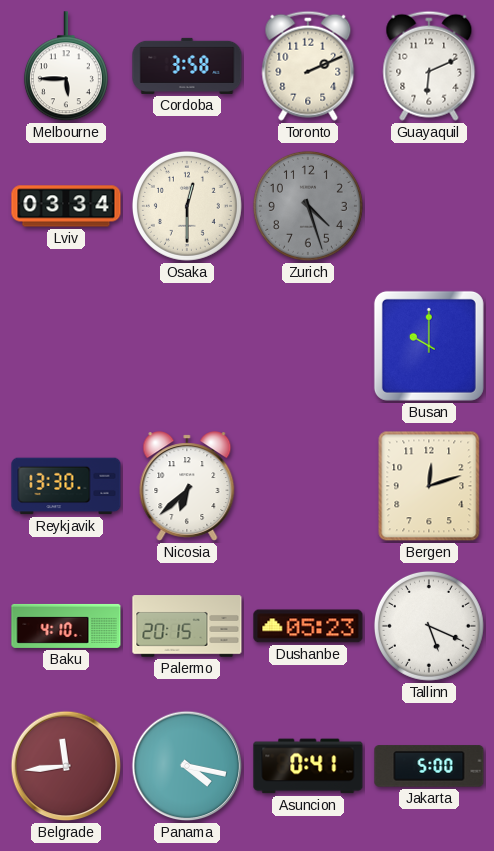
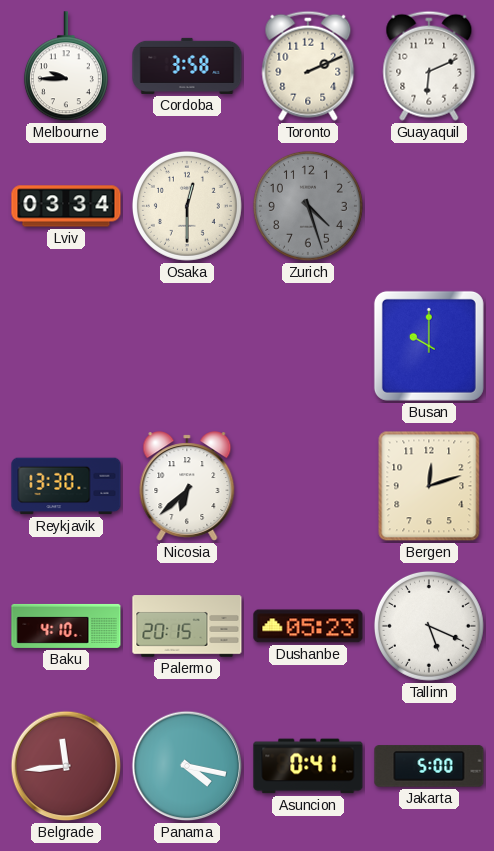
Melbourne: 5:45 -> 9:45 (66, 67)
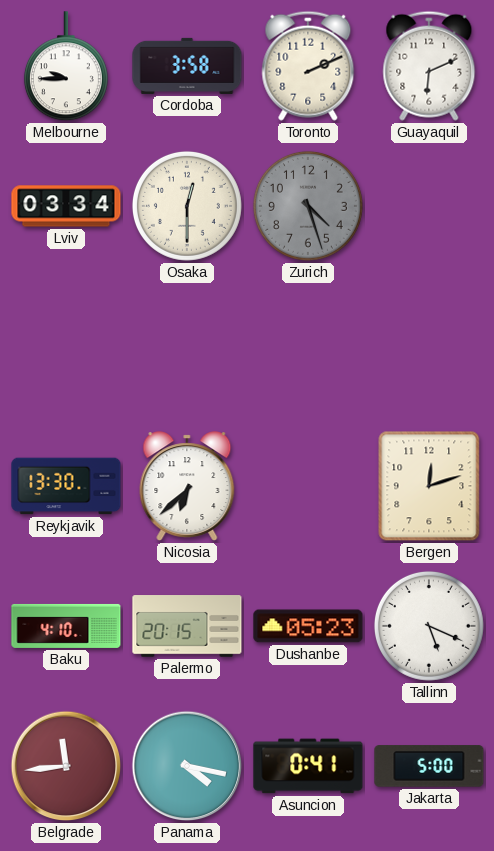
Busan: 10:00 -> none (429, 346)
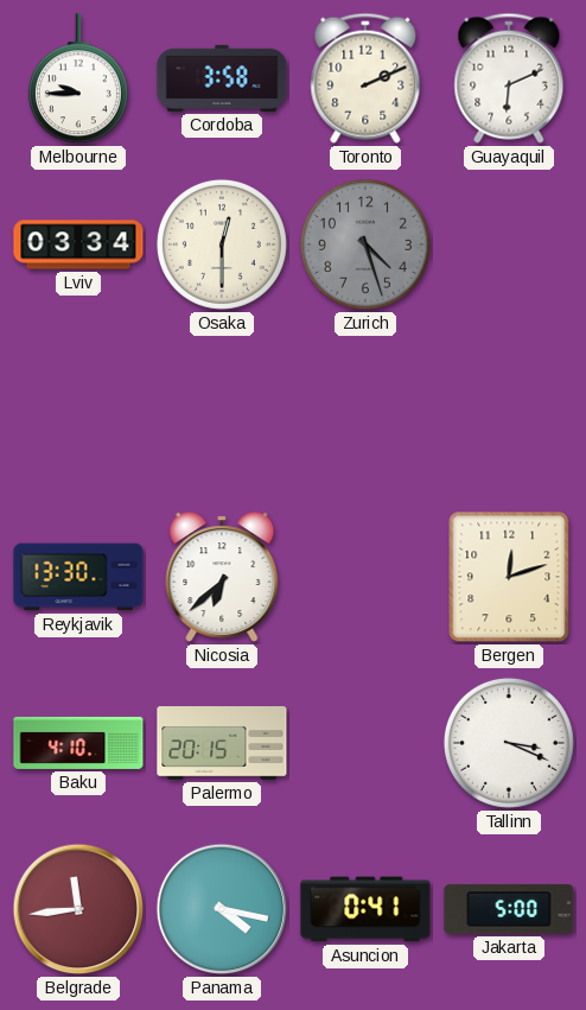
Dushanbe: 05:23 -> none (308, 626)
Tallinn: 5:19 -> 3:19 (509, 743)
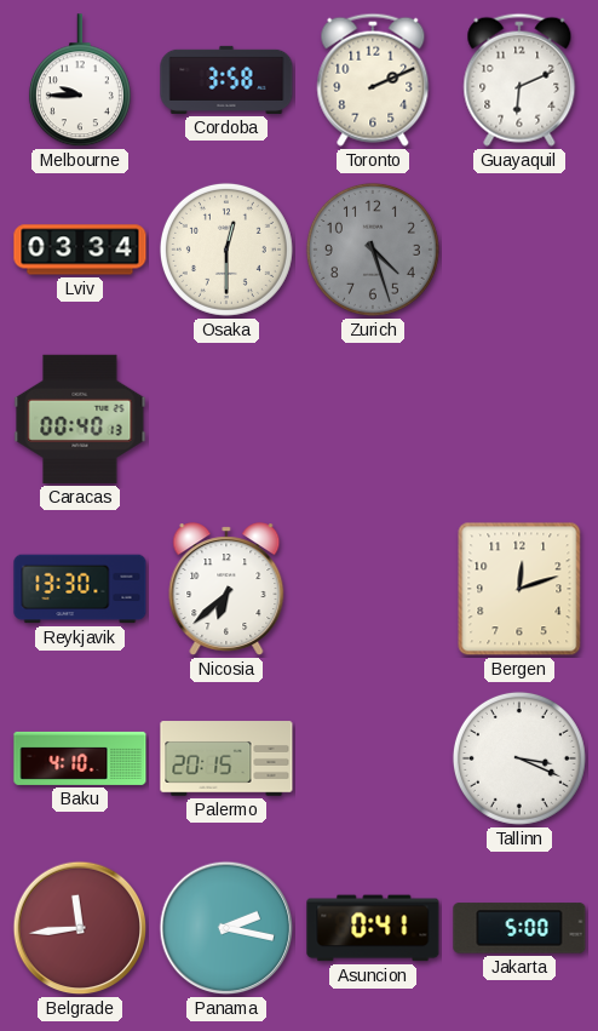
Caracas: none -> 00:40 (80, 419)
Panama: 4:17 -> 2:17 (226, 928)
